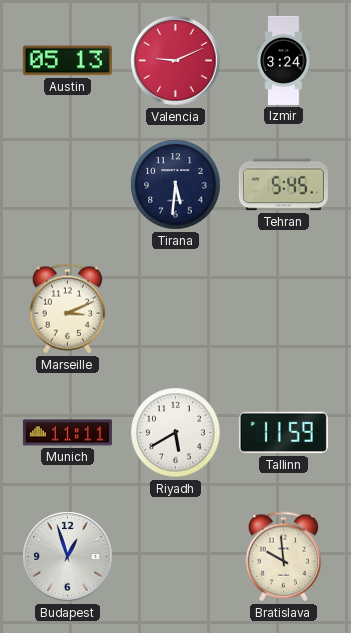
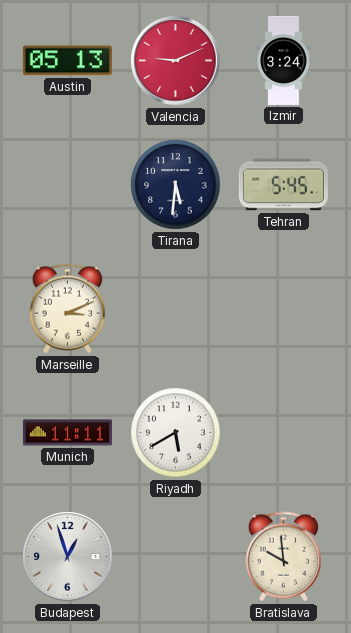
Tallinn: 11:59 -> none (283, 433)
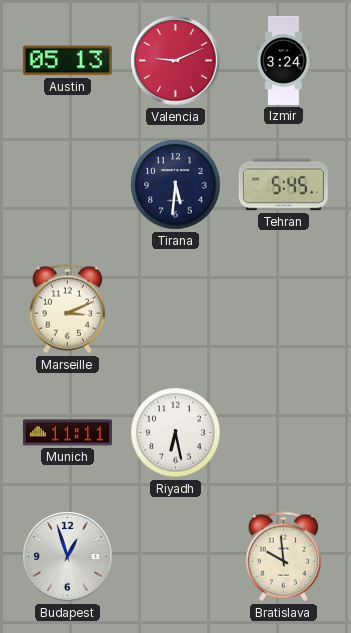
Riyadh: 5:40 -> 6:28 (176, 433)
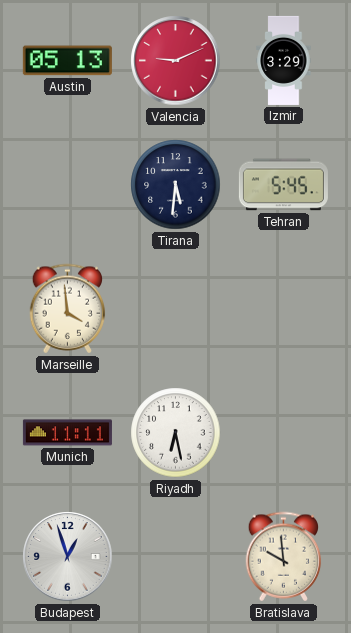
Izmir: 3:24 -> 3:29 (284, 60)
Marseille: 3:11 -> 3:59 (68, 309)
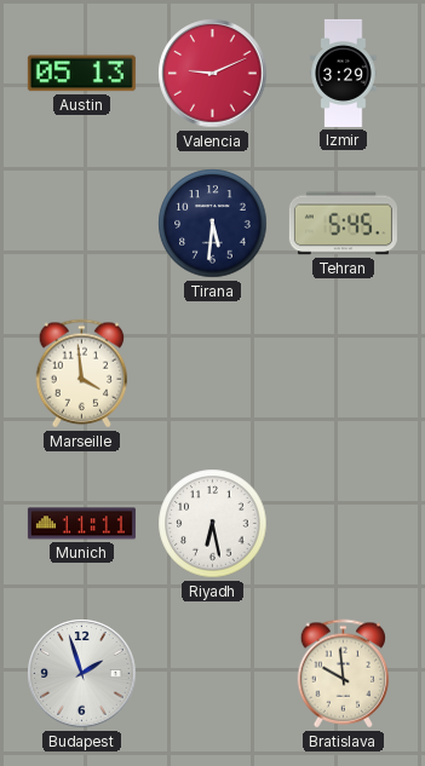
Budapest: 12:57 -> 1:57 (82, 674)
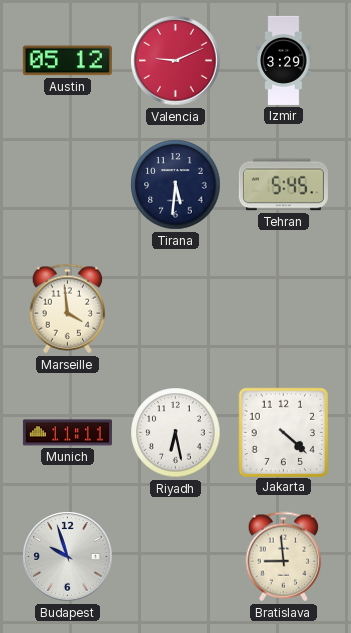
Austin: 05:13 -> 05:12 (67, 61)
Jakarta: none -> 4:22 (283, 432)
Budapest: 1:57 -> 9:57 (68, 557)
Bratislava: 9:59 -> 8:59 (284, 557)
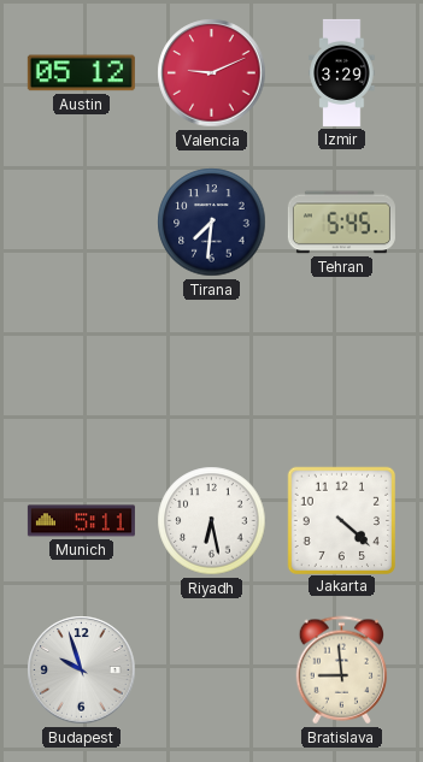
Tirana: 5:31 -> 7:31 (212, 223)
Marseille: 3:59 -> none (68, 309)
Munich: 11:11 -> 5:11 (81, 521)
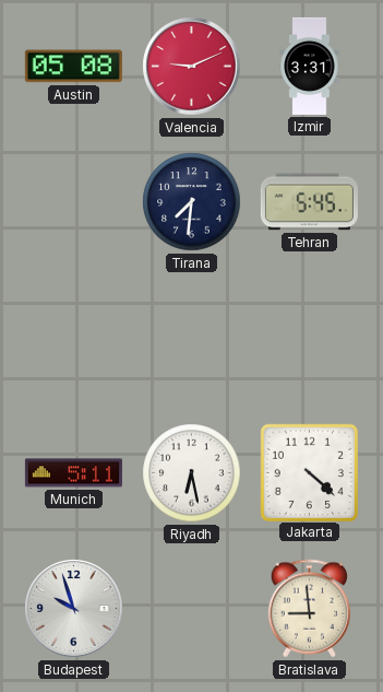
Austin: 05:12 -> 05:08 (73, 67)
Izmir: 3:29 -> 3:31 (310, 66)
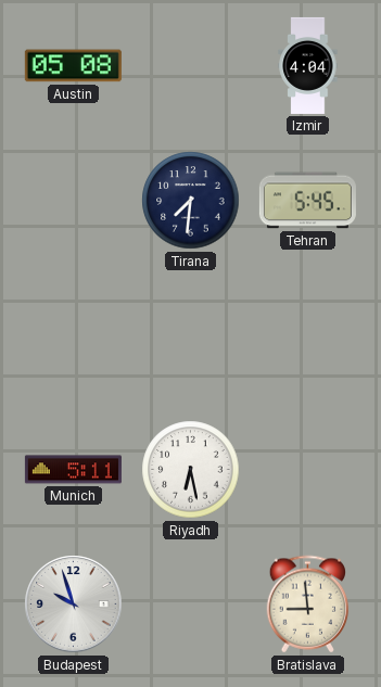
Valencia: 9:11 -> none (192, 67)
Izmir: 3:31 -> 4:04 (308, 65)
Jakarta: 4:22 -> none (309, 472)
